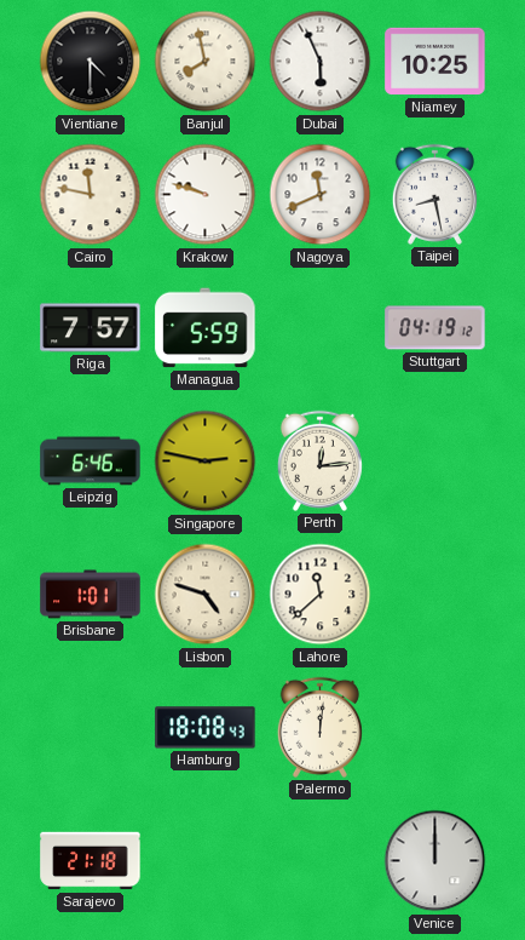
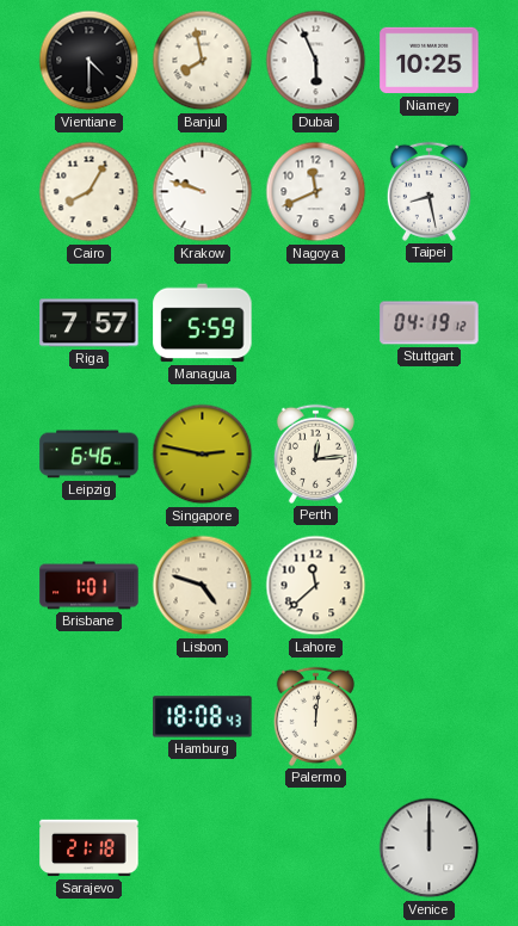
Cairo: 11:47 -> 8:05 (90, 192)
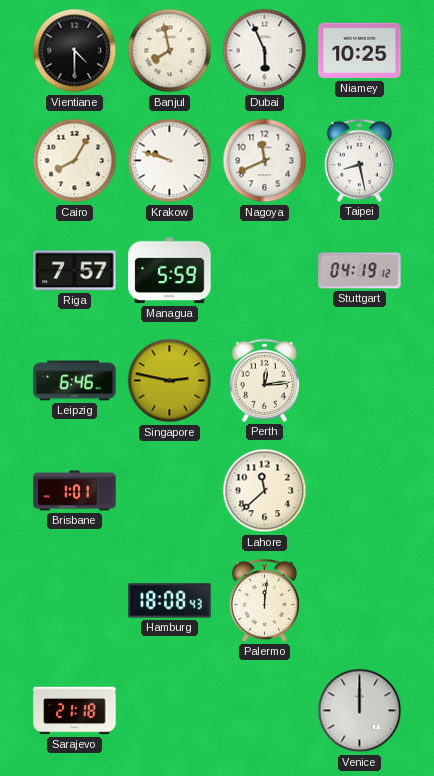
Lisbon: 4:48 -> none (203, 586)
